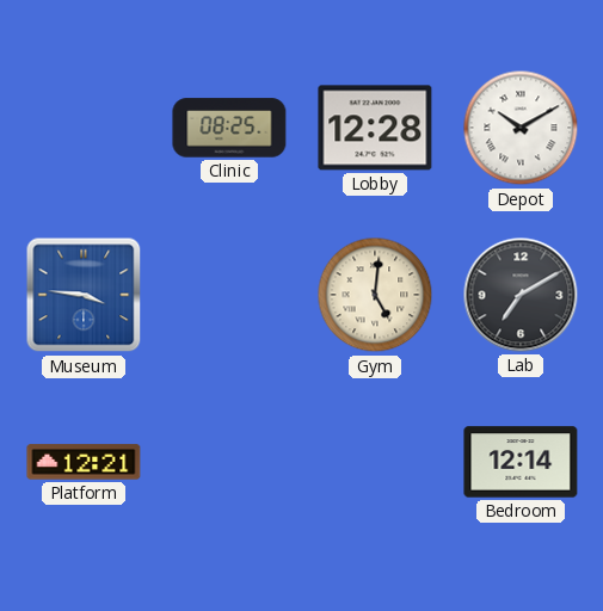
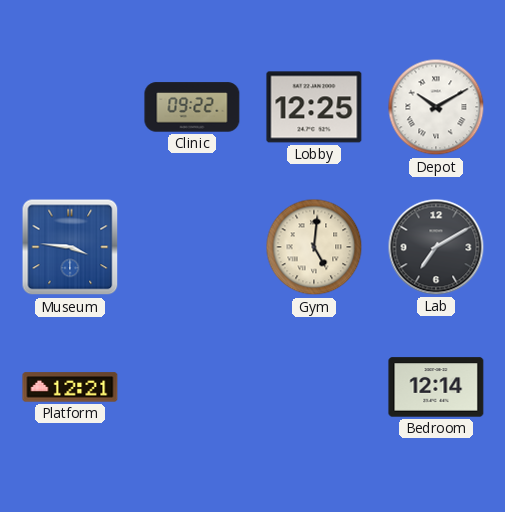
Clinic: 08:25 -> 09:22 (192, 107)
Lobby: 12:28 -> 12:25 (314, 107)
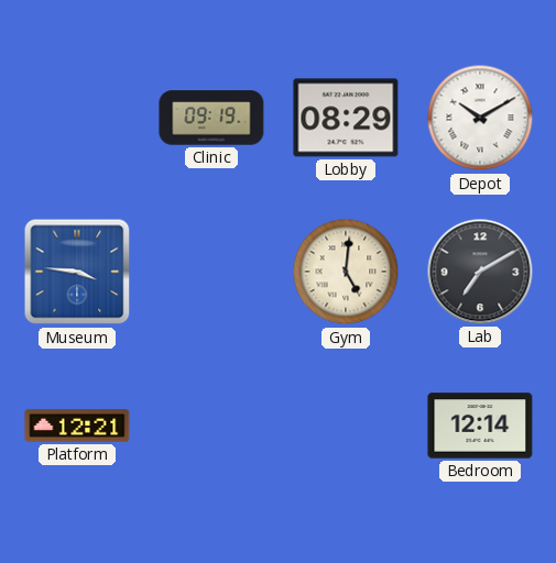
Clinic: 09:22 -> 09:19 (211, 118)
Lobby: 12:25 -> 08:29 (346, 118)
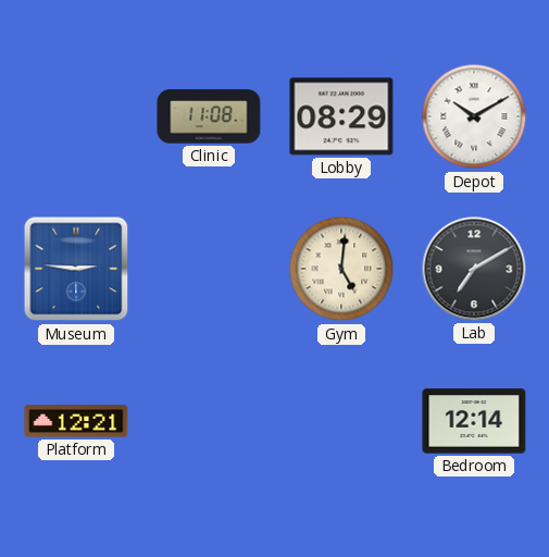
Clinic: 09:19 -> 11:08 (209, 116)
Museum: 3:46 -> 2:46 (76, 269)
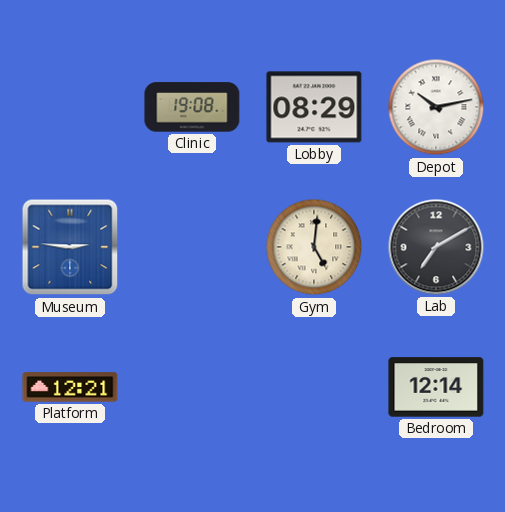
Clinic: 11:08 -> 19:08 (192, 107)
Depot: 10:10 -> 10:13 (436, 107)
